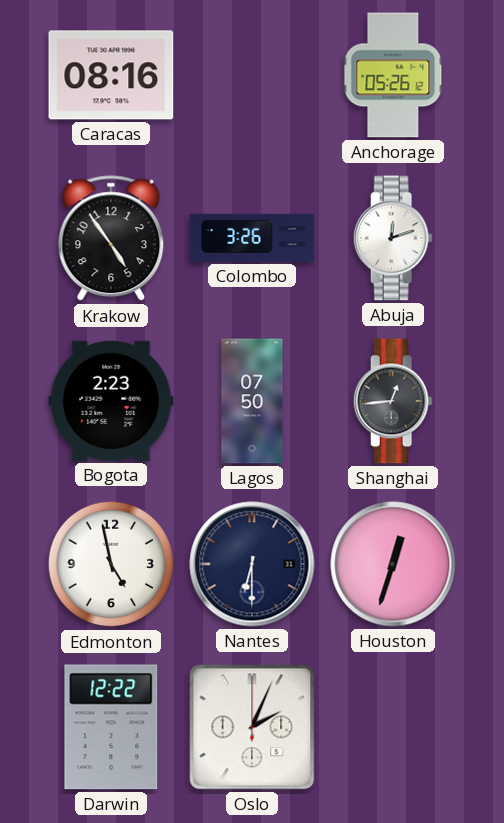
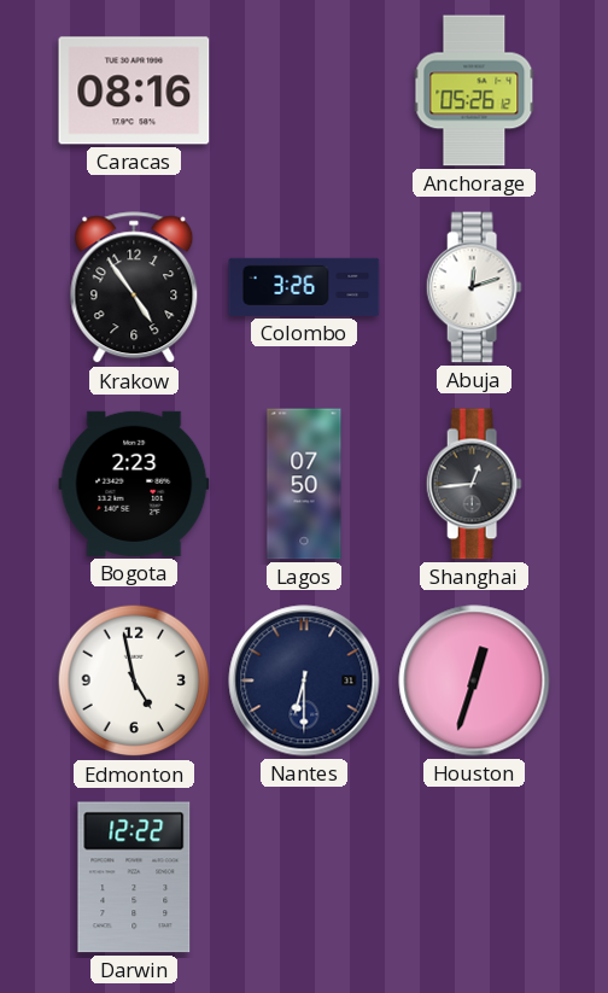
Oslo: 2:04 -> none (252, 727)
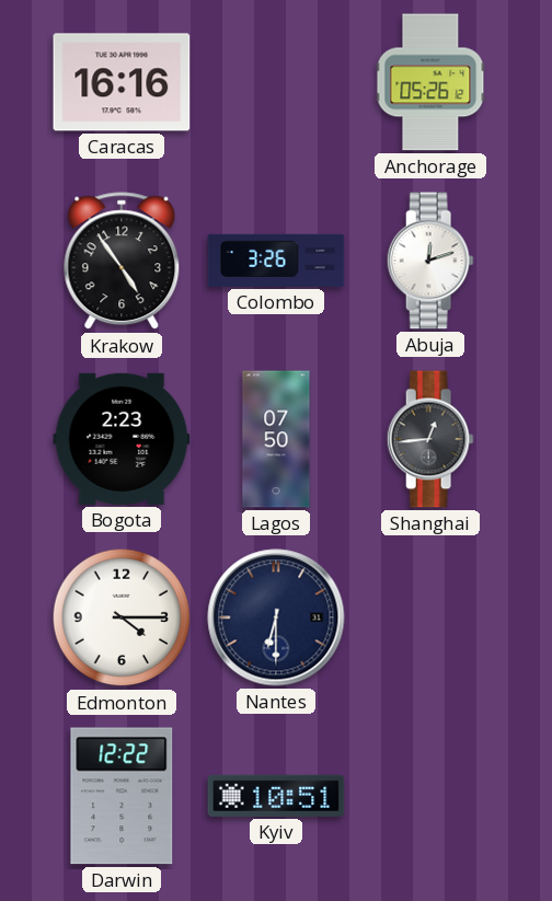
Caracas: 08:16 -> 16:16 (122, 82)
Edmonton: 4:58 -> 4:15 (122, 617)
Houston: 12:33 -> none (474, 681)
Kyiv: none -> 10:51 (276, 796)
